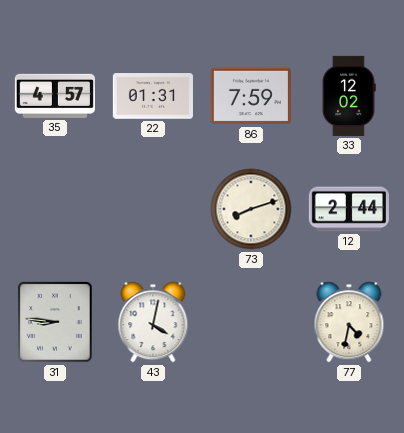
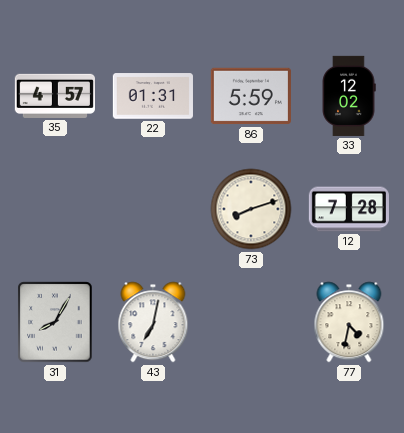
86: 7:59 -> 5:59 (251, 96)
12: 2:44 -> 7:28 (349, 209)
31: 8:46 -> 8:05 (55, 322)
43: 4:02 -> 7:02 (153, 322)
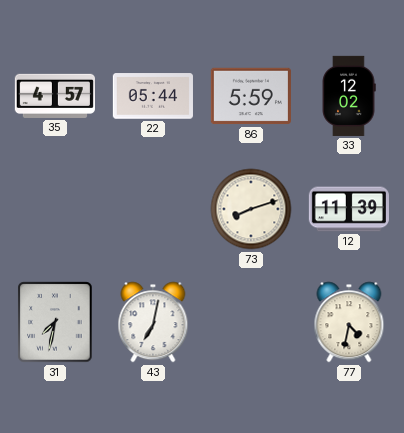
22: 01:31 -> 05:44 (153, 96)
12: 7:28 -> 11:39 (349, 209)
31: 8:05 -> 7:32 (55, 322)
